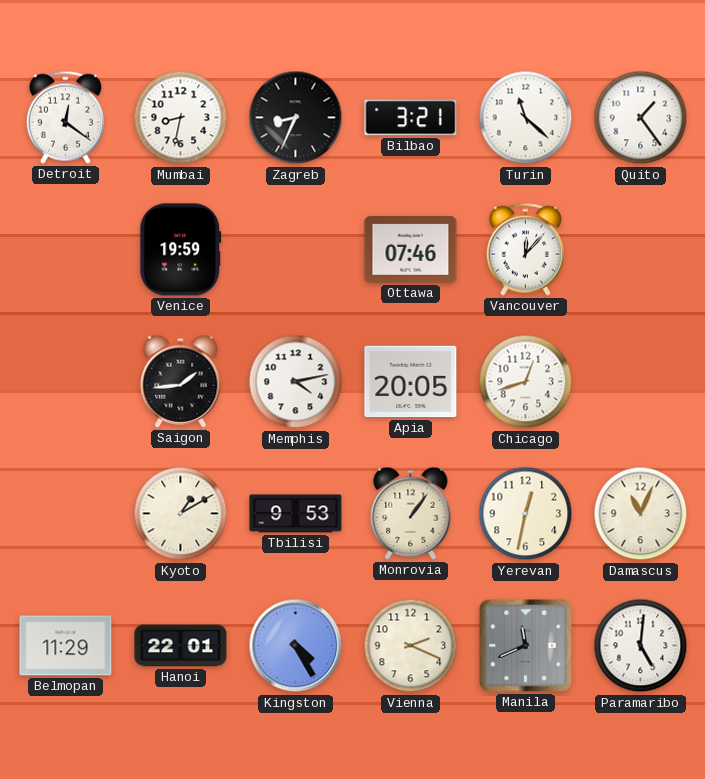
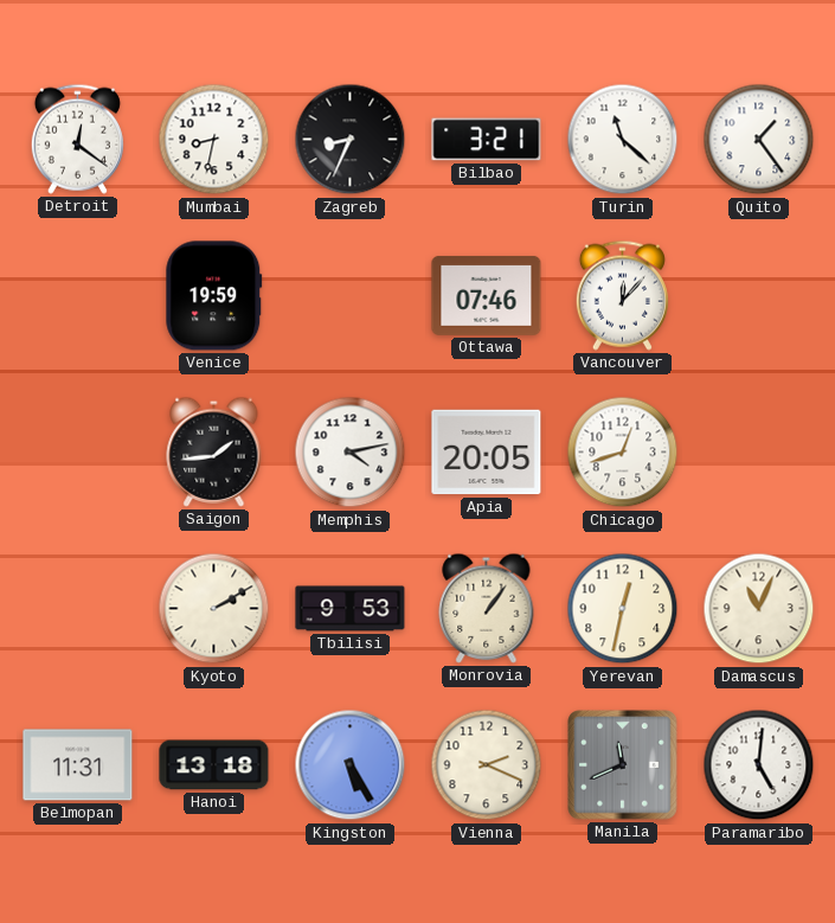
Kyoto: 1:10 -> 2:10 (214, 609)
Belmopan: 11:29 -> 11:31 (78, 765)
Hanoi: 22:01 -> 13:18 (214, 765)
Kingston: 4:25 -> 5:25 (351, 765)
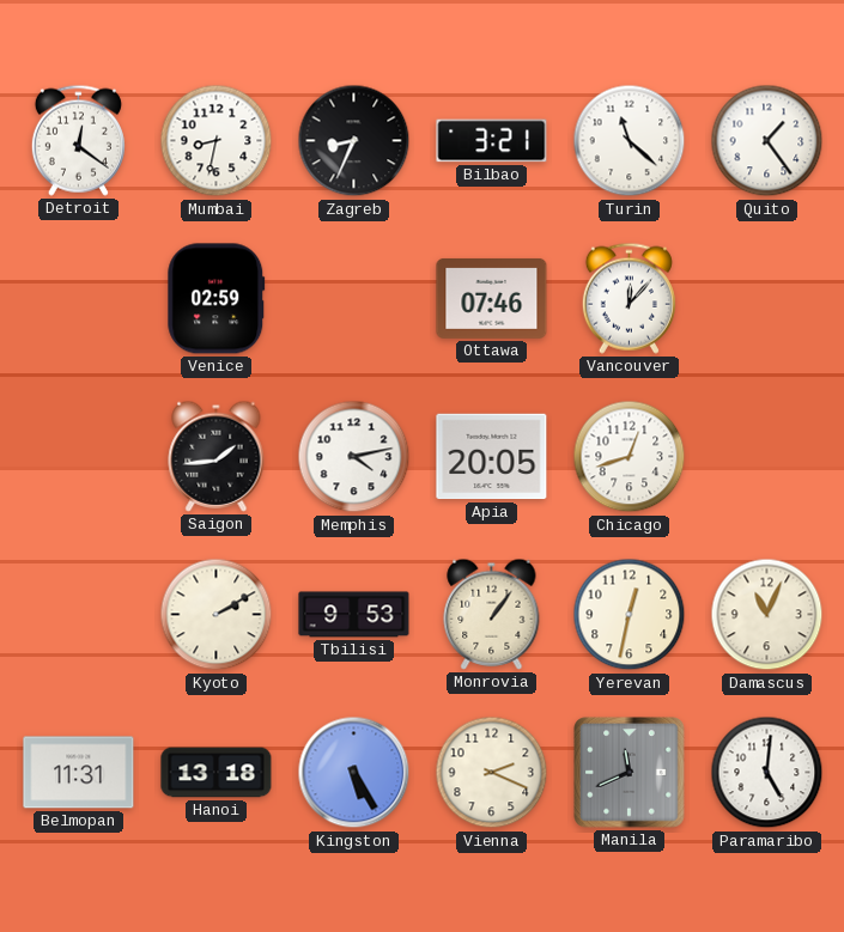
Venice: 19:59 -> 02:59 (217, 299)
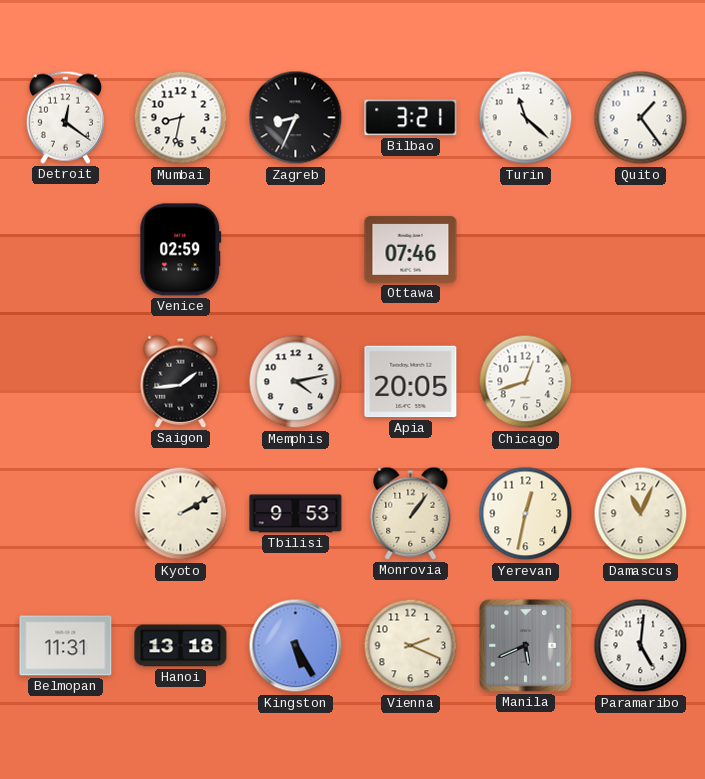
Vancouver: 12:07 -> none (629, 298)
Manila: 11:41 -> 5:41 (526, 646)
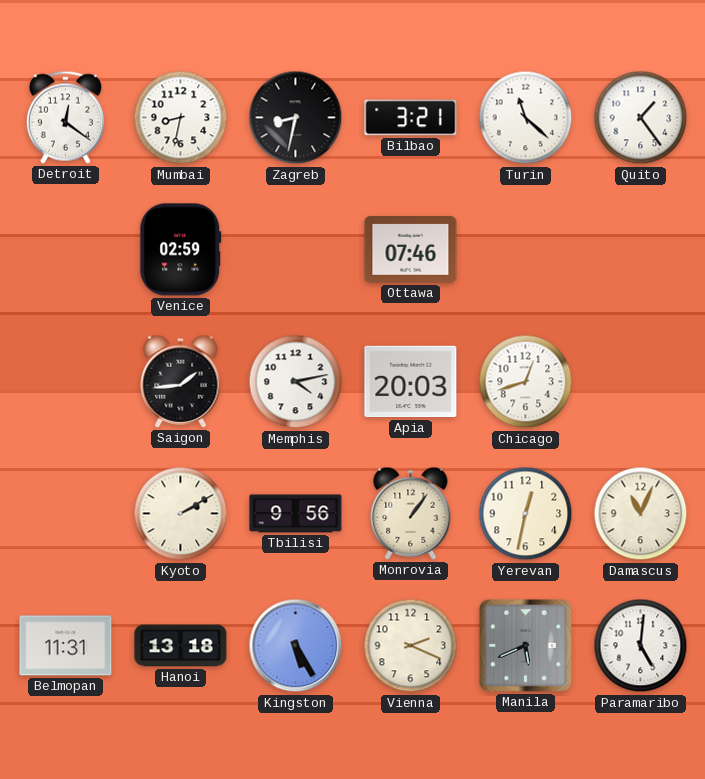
Zagreb: 8:34 -> 8:32 (296, 118)
Apia: 20:05 -> 20:03 (411, 382)
Tbilisi: 9:53 -> 9:56 (296, 514)
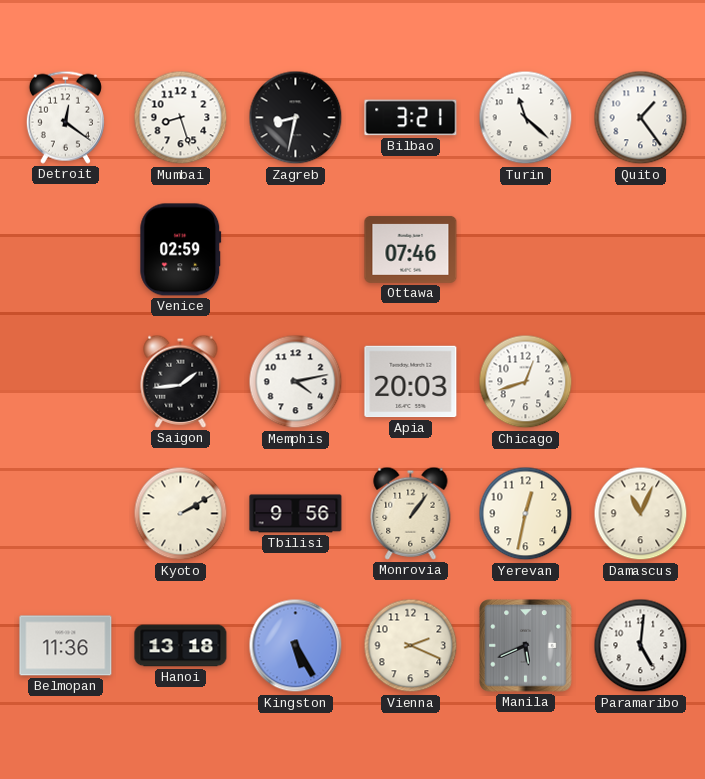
Mumbai: 8:32 -> 8:27 (181, 118)
Belmopan: 11:31 -> 11:36 (66, 646)
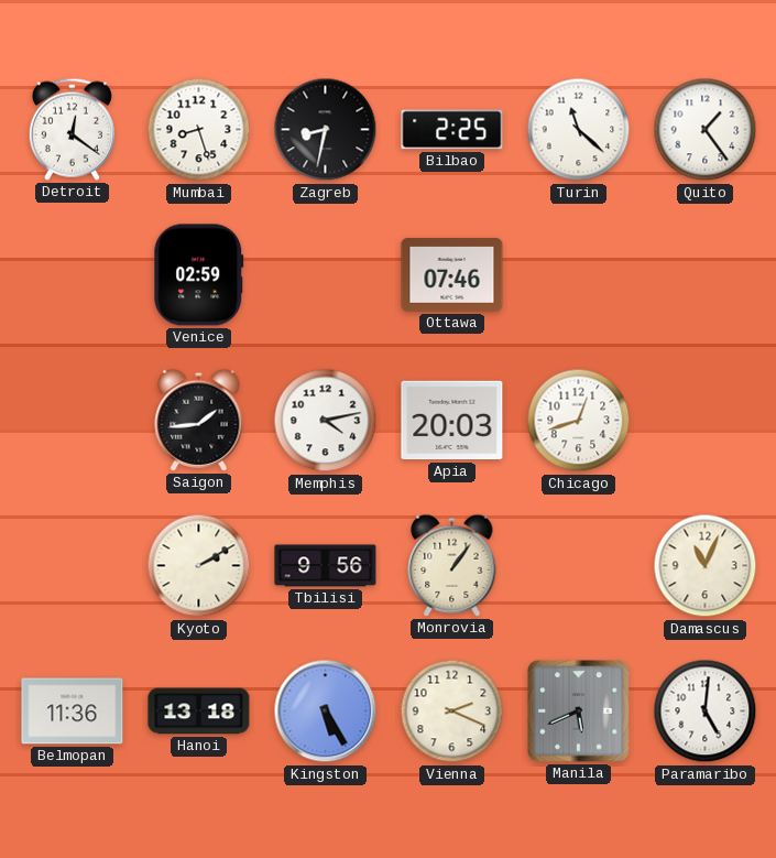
Bilbao: 3:21 -> 2:25 (452, 130)
Yerevan: 12:32 -> none (526, 514)
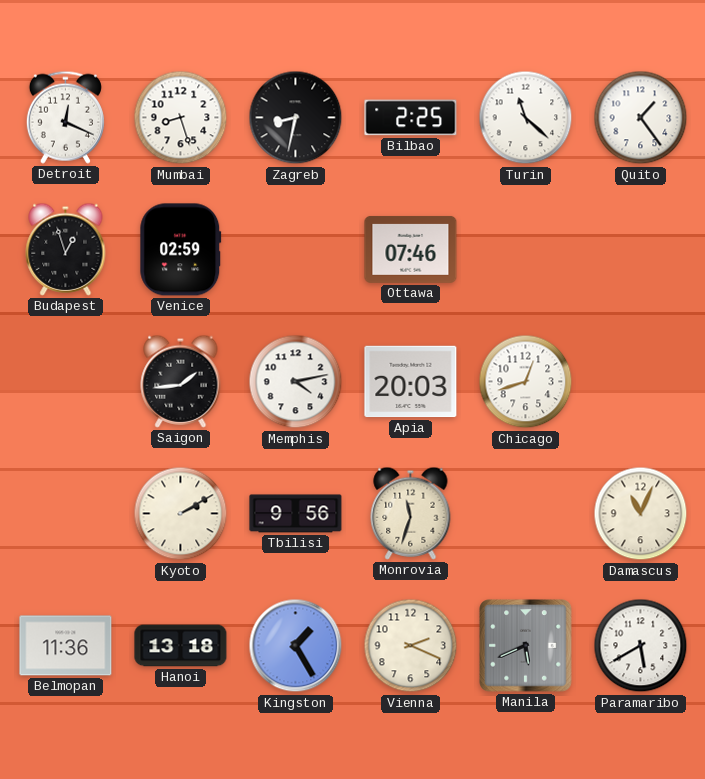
Detroit: 12:21 -> 12:19 (65, 117)
Budapest: none -> 12:57 (66, 249)
Monrovia: 1:06 -> 11:33 (411, 513)
Kingston: 5:25 -> 1:25 (296, 646)
Paramaribo: 5:01 -> 5:40 (641, 646)
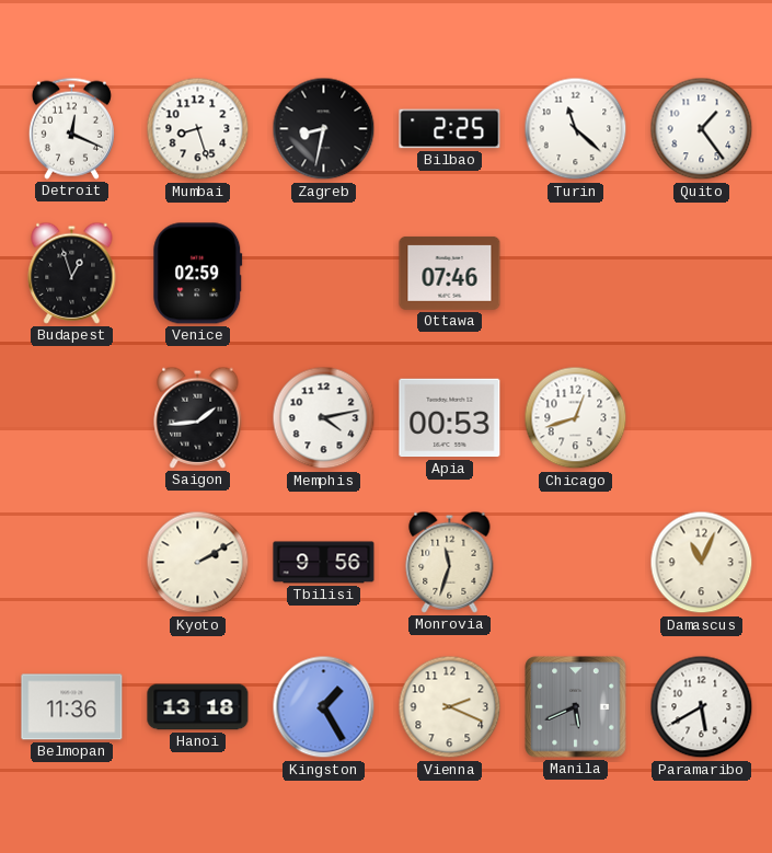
Apia: 20:03 -> 00:53 (450, 418)
